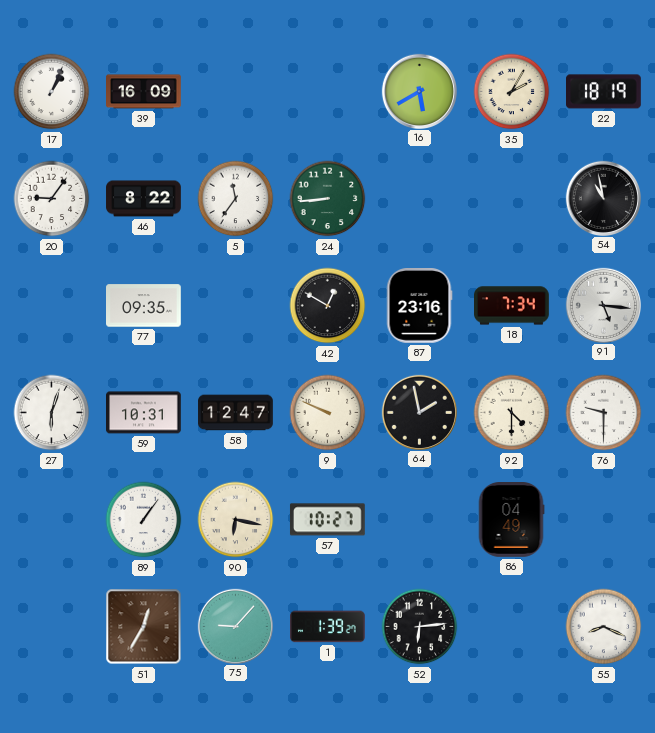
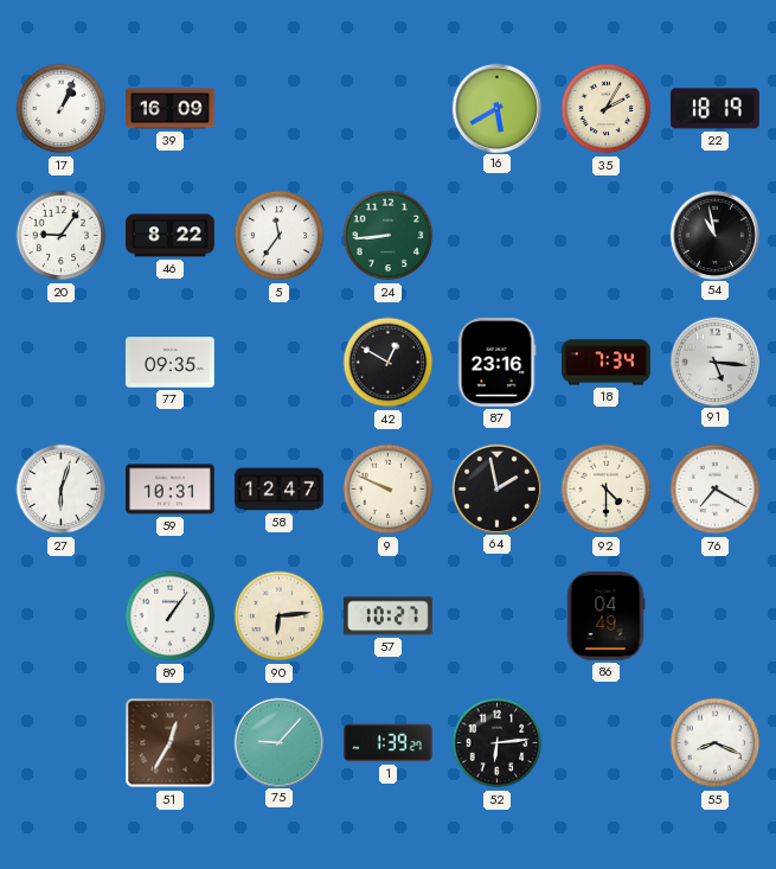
76: 9:30 -> 7:20 (716, 490)
90: 6:17 -> 6:14 (280, 616)
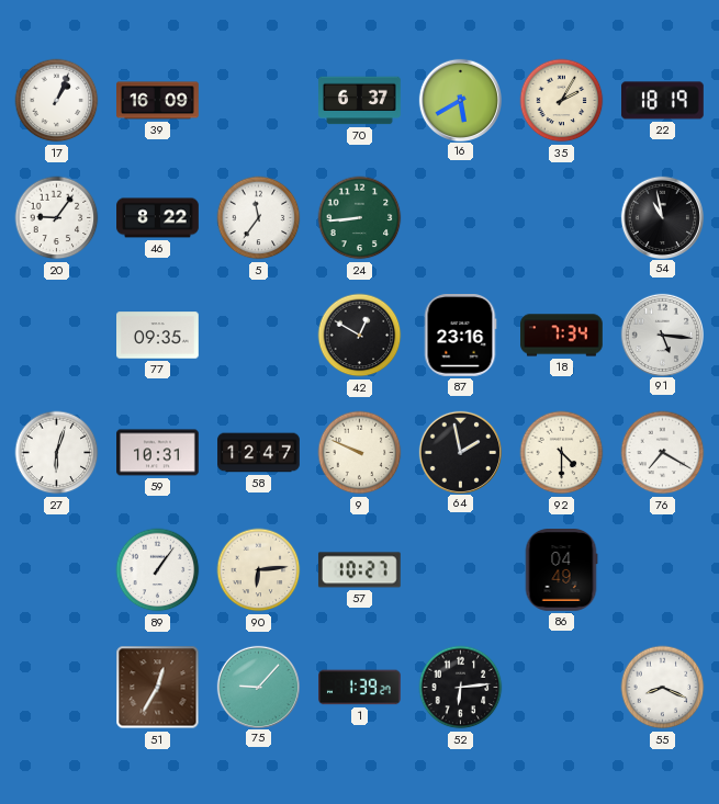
70: none -> 6:37 (360, 101)
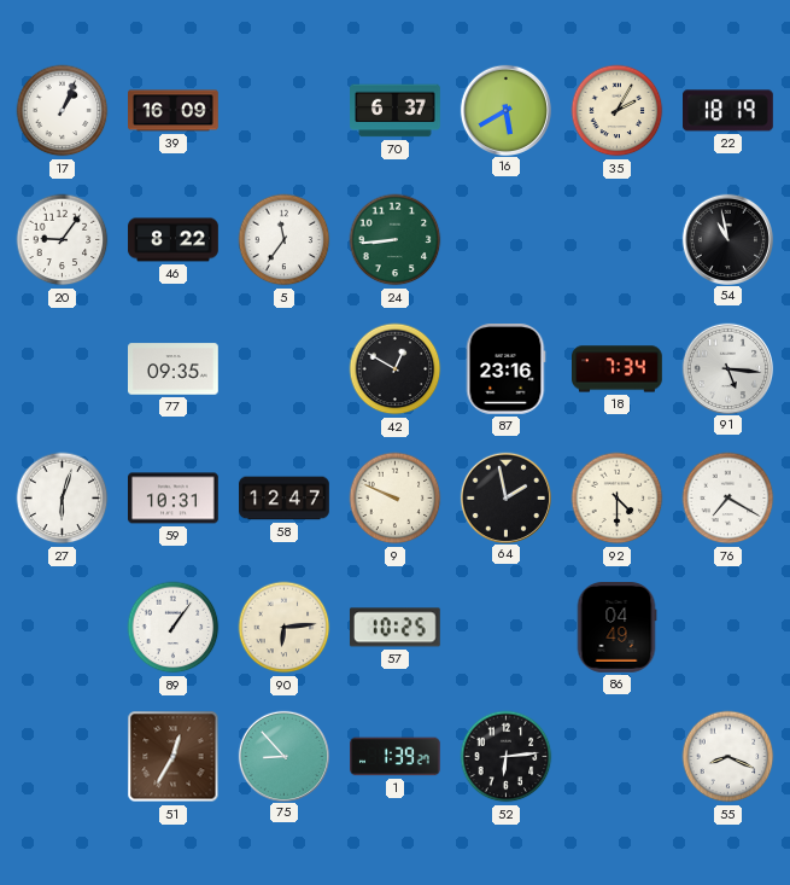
57: 10:27 -> 10:25 (394, 628)
75: 9:07 -> 8:53 (283, 756)
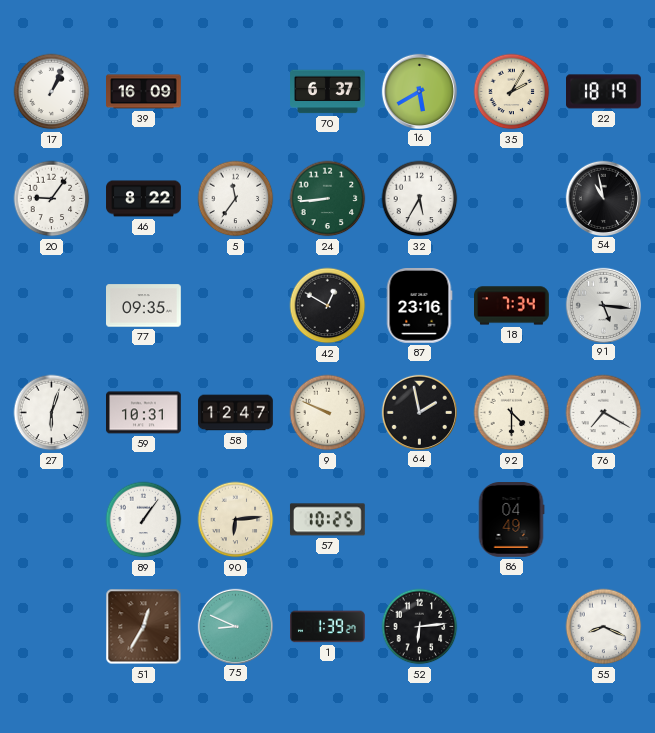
32: none -> 5:35 (420, 199)
75: 8:53 -> 8:49 (235, 626)
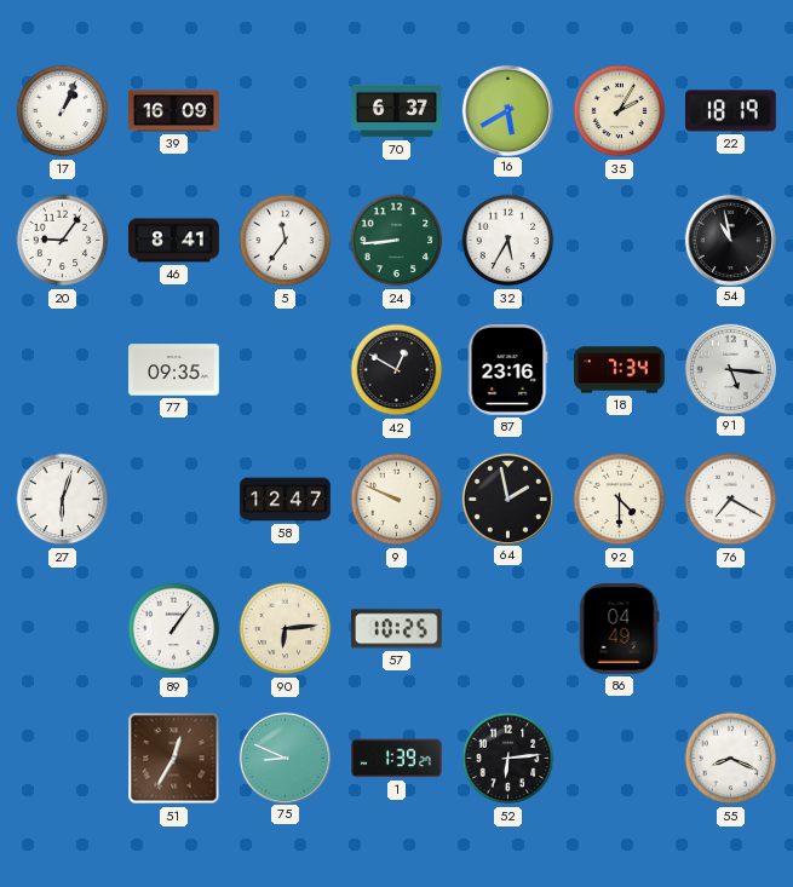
46: 8:22 -> 8:41 (174, 241)
59: 10:31 -> none (144, 413)
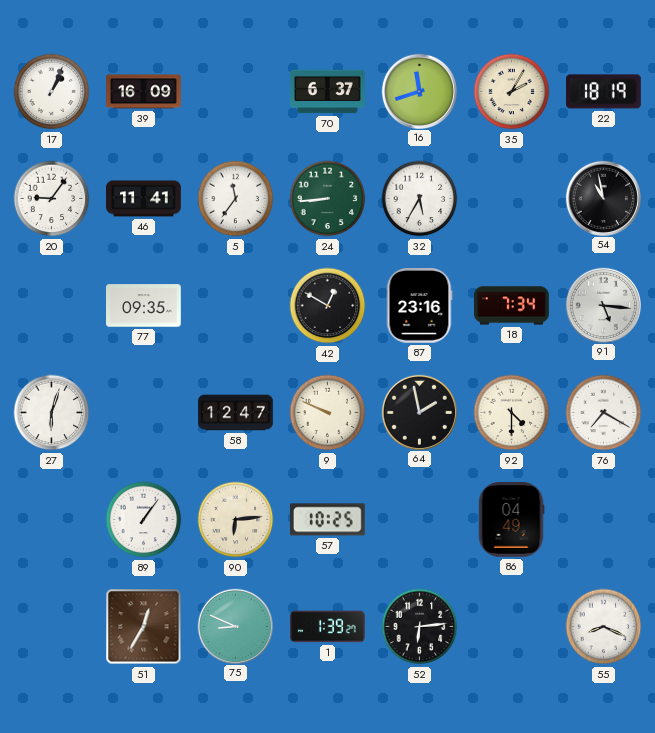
16: 5:40 -> 11:42 (419, 91)
46: 8:41 -> 11:41 (144, 199)
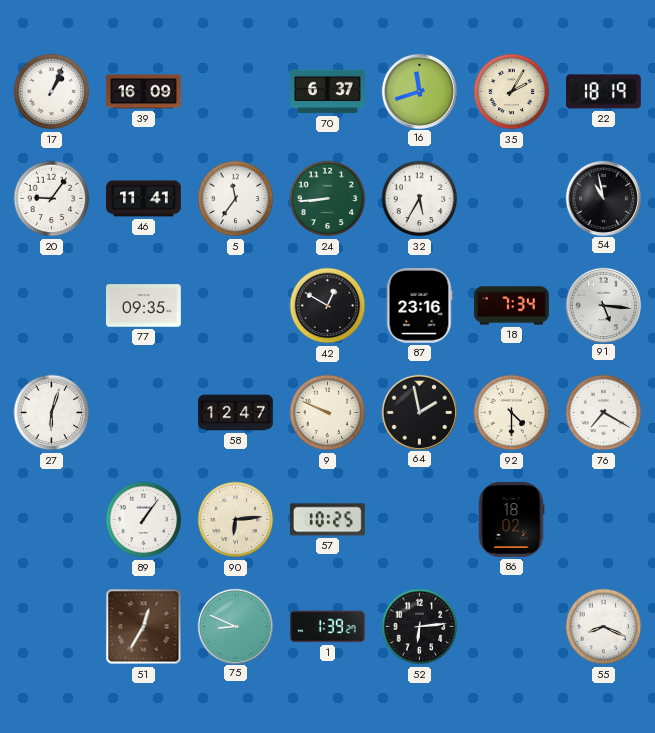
86: 04:49 -> 18:02 (511, 520)
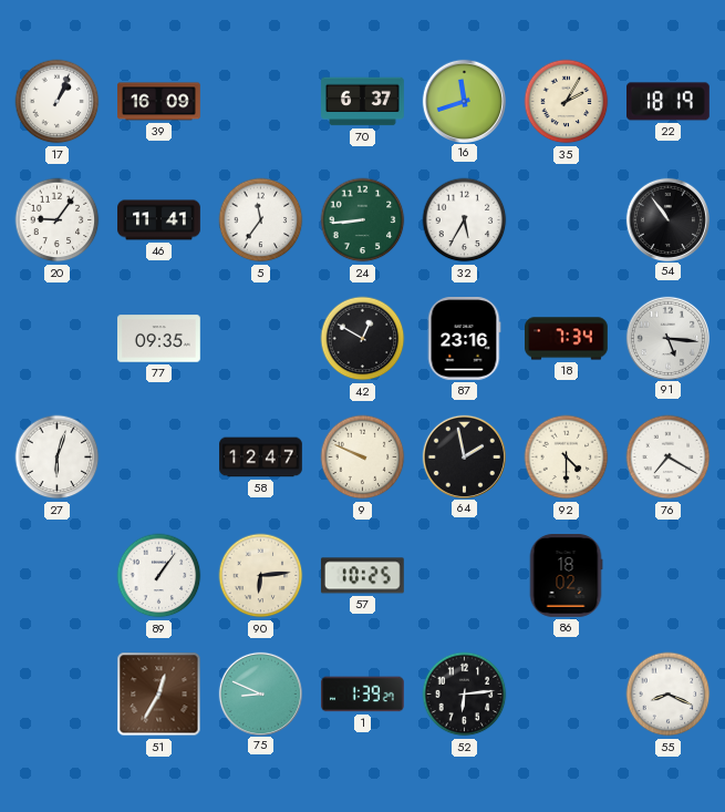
54: 10:58 -> 10:54 (667, 219)
